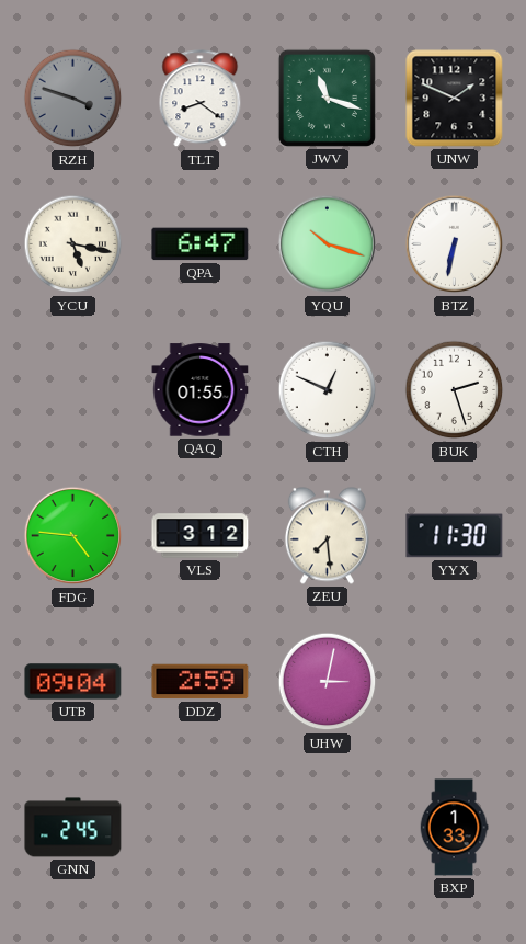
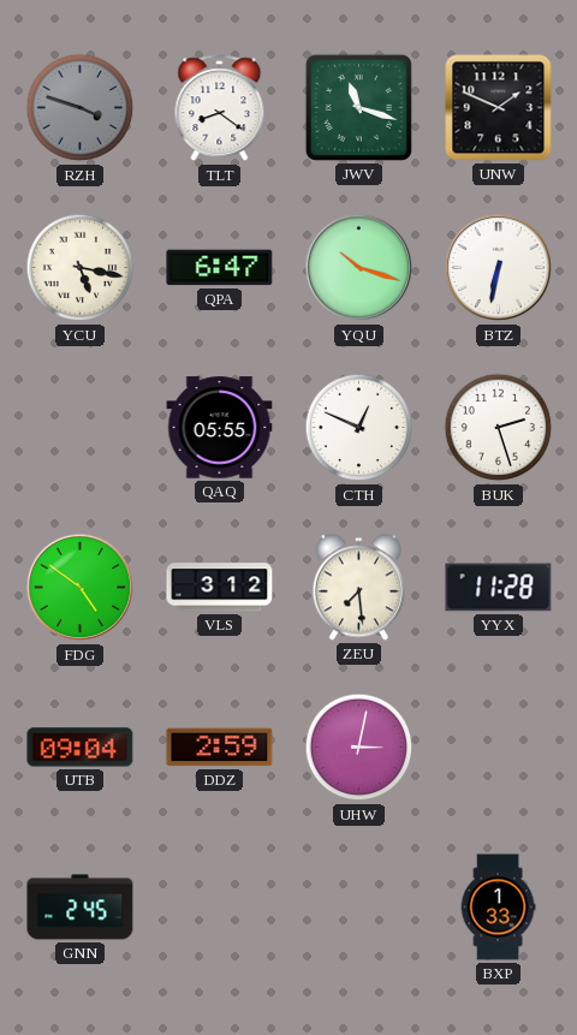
QAQ: 01:55 -> 05:55 (220, 428)
FDG: 4:46 -> 4:51 (81, 588)
YYX: 11:30 -> 11:28 (499, 588)
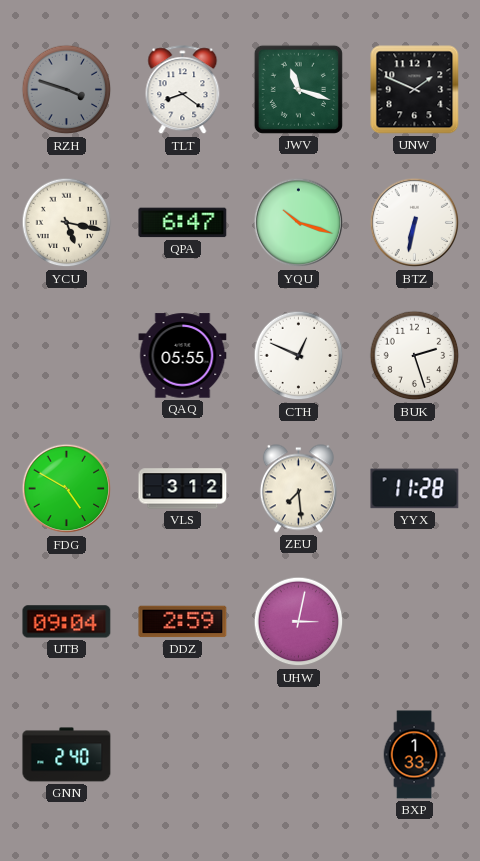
FDG: 4:51 -> 4:50 (67, 489)
GNN: 2:45 -> 2:40 (67, 755)
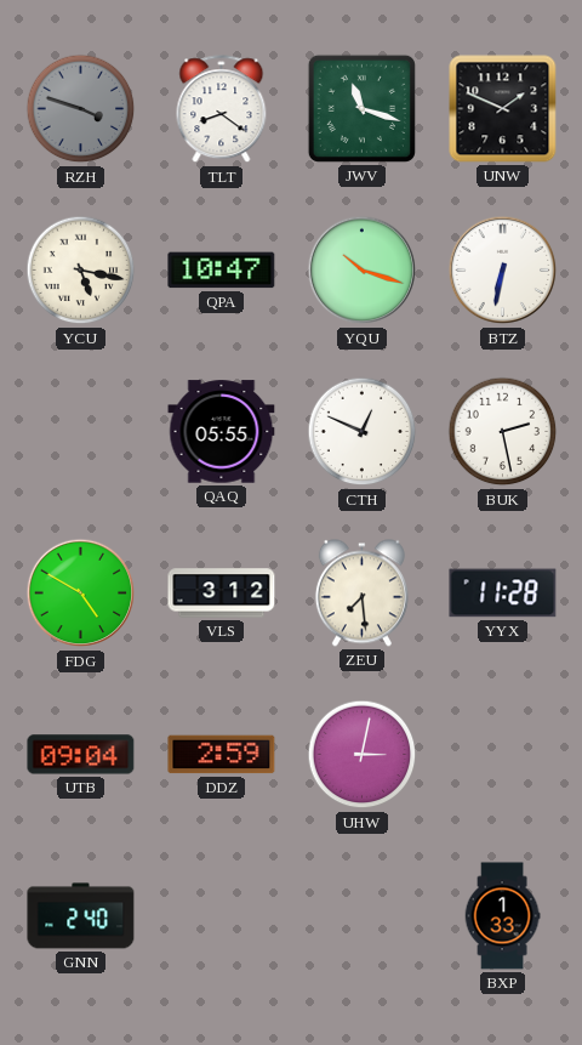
QPA: 6:47 -> 10:47 (222, 271)
BUK: 2:27 -> 2:28 (503, 432)
